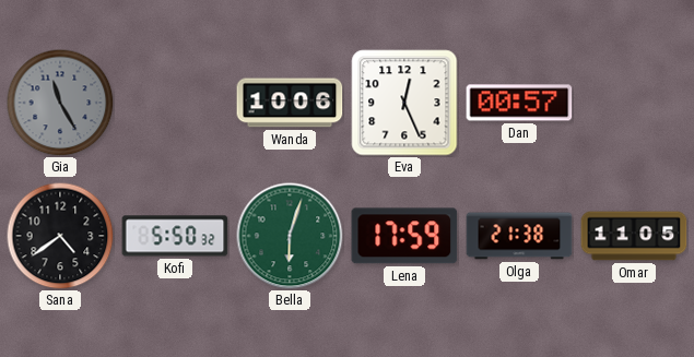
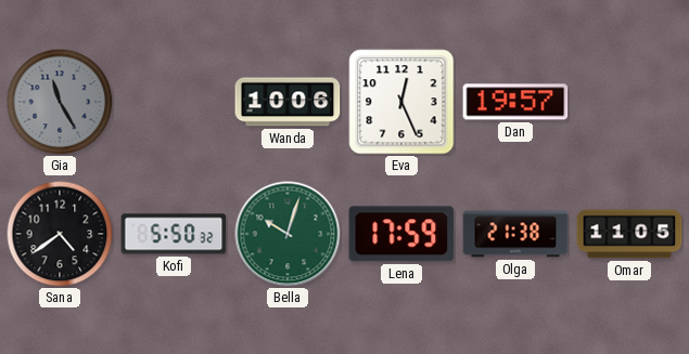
Dan: 00:57 -> 19:57 (515, 102)
Bella: 6:03 -> 10:03 (288, 234)
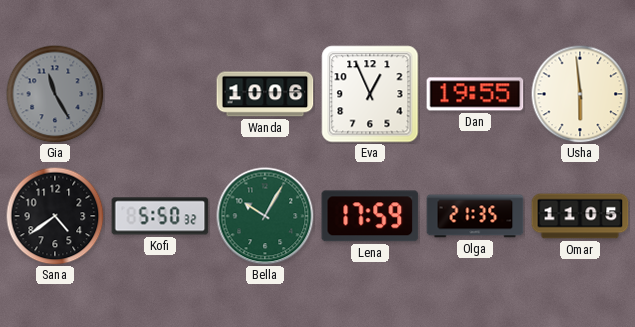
Eva: 12:26 -> 12:56 (370, 94)
Dan: 19:57 -> 19:55 (475, 94)
Usha: none -> 5:59 (580, 94)
Bella: 10:03 -> 10:05 (265, 216)
Olga: 21:38 -> 21:35 (475, 216)
